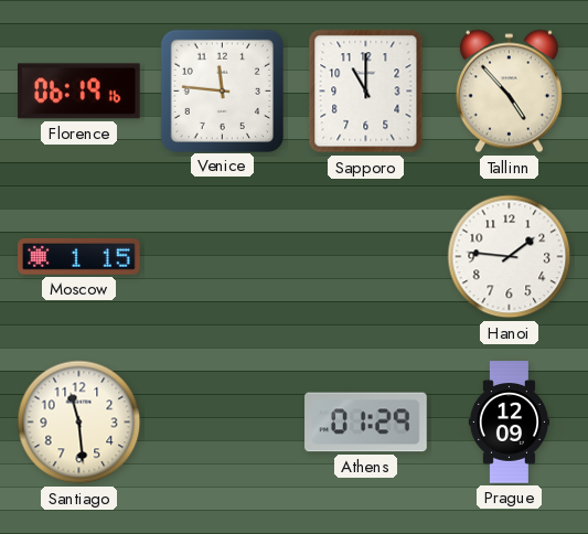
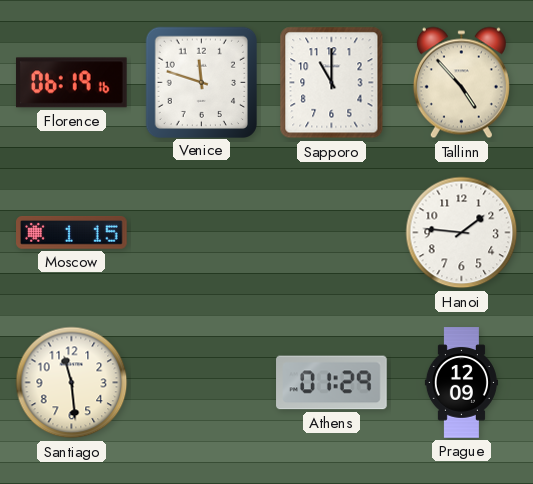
Venice: 11:46 -> 11:48 (201, 82)
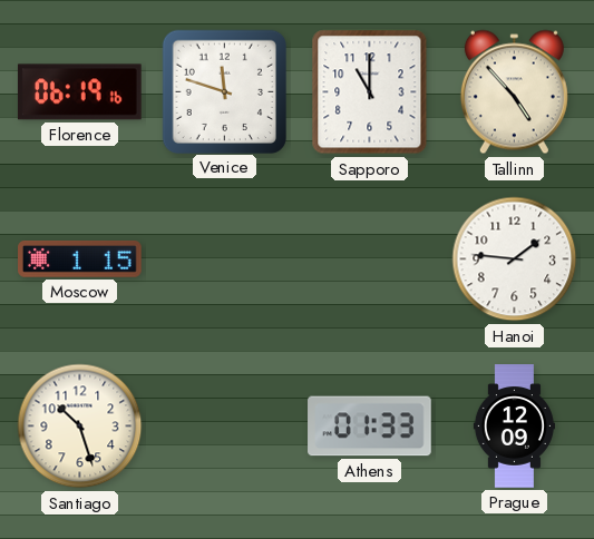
Santiago: 11:29 -> 10:27 (80, 427)
Athens: 01:29 -> 01:33 (370, 427)
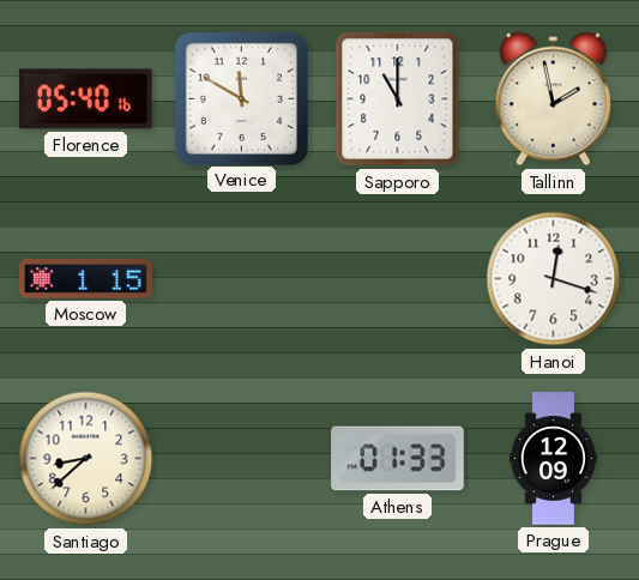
Florence: 06:19 -> 05:40 (85, 99)
Venice: 11:48 -> 11:50 (241, 98)
Tallinn: 4:53 -> 1:58 (553, 99)
Hanoi: 1:46 -> 12:18 (554, 279)
Santiago: 10:27 -> 8:38 (86, 459)
